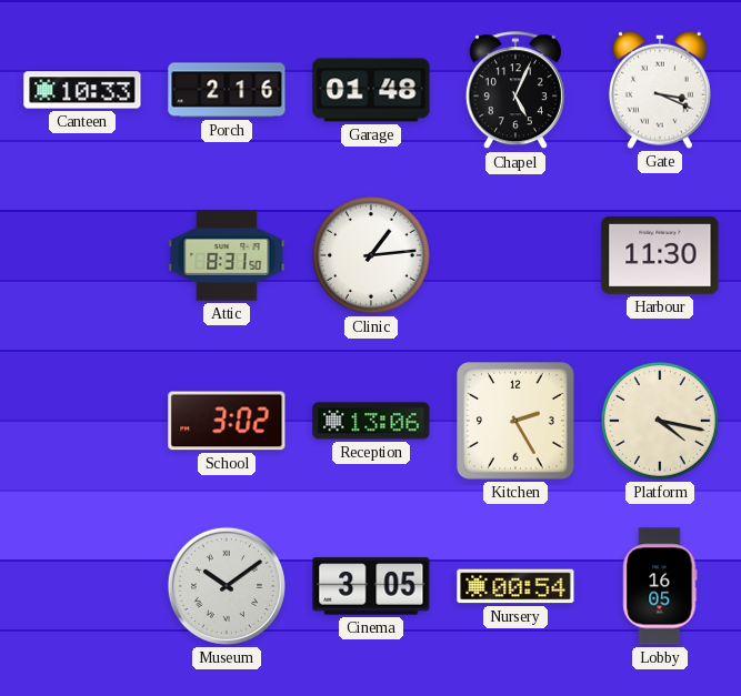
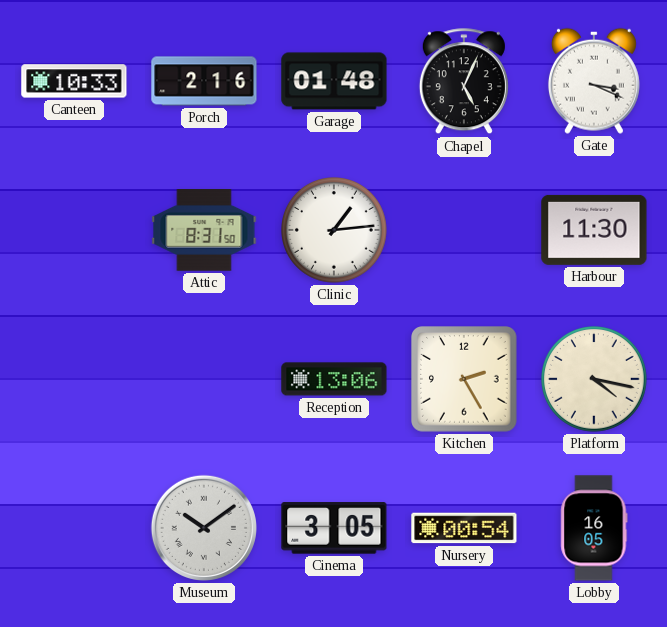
School: 3:02 -> none (227, 421)
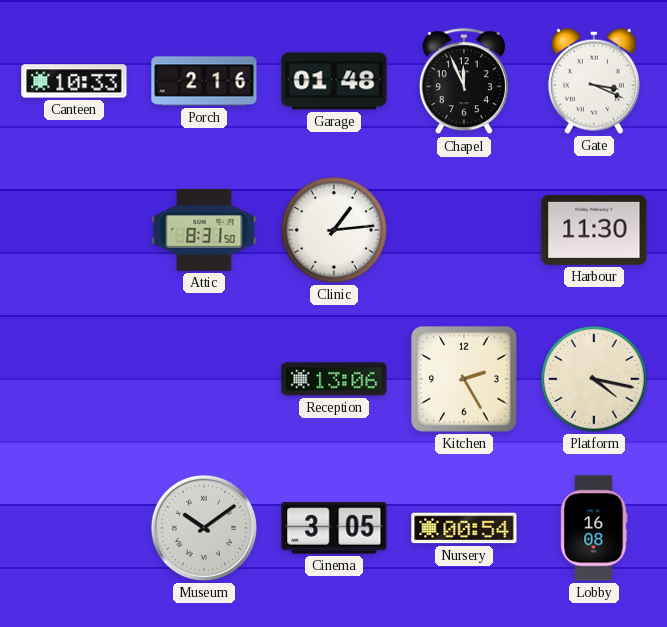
Chapel: 5:04 -> 11:56 (464, 82)
Lobby: 16:05 -> 16:08 (594, 528)
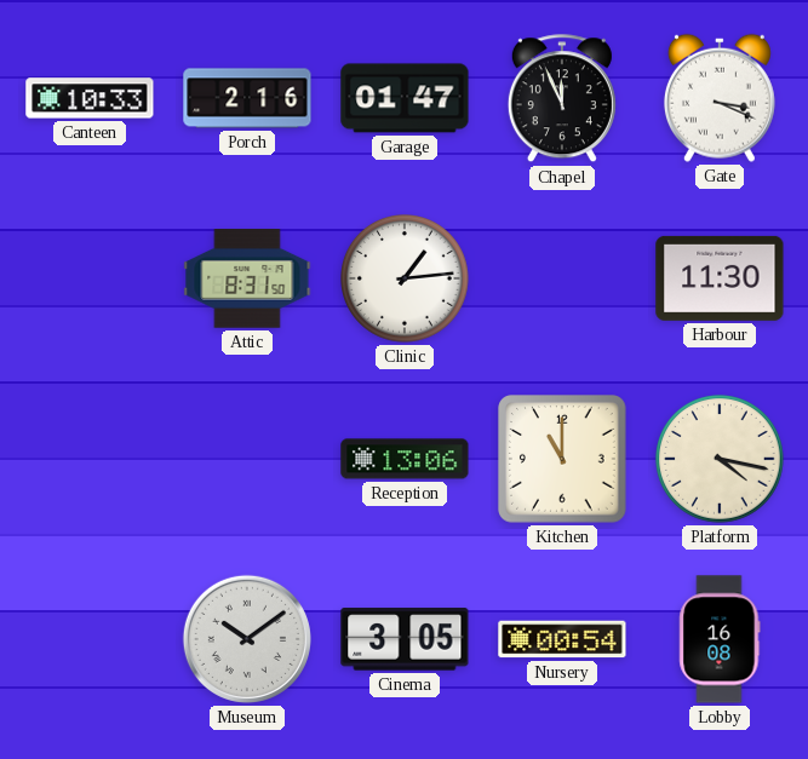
Garage: 01:48 -> 01:47 (405, 98)
Kitchen: 2:25 -> 11:00 (562, 459)
